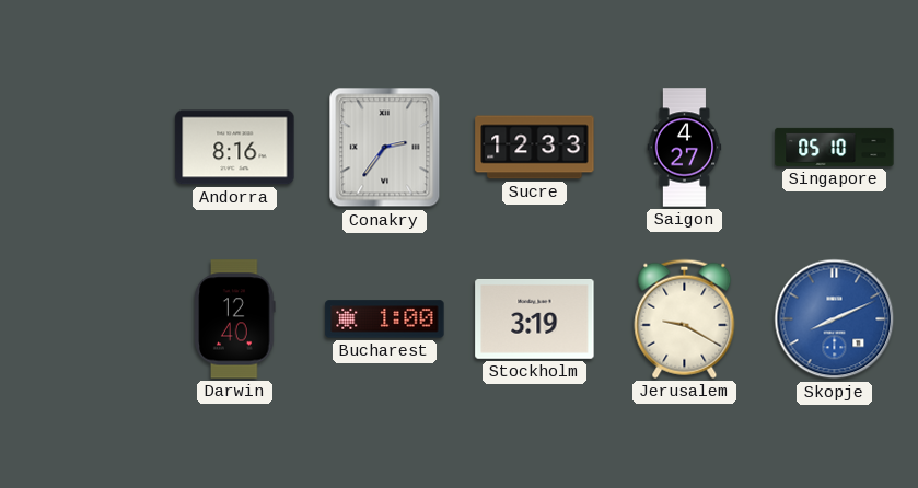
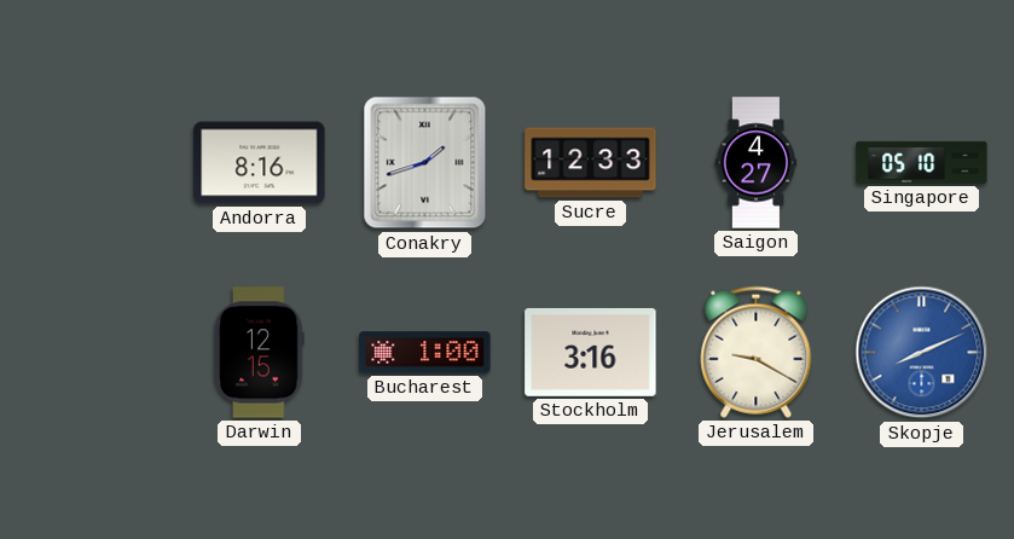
Conakry: 2:36 -> 1:42 (425, 163)
Darwin: 12:40 -> 12:15 (260, 353)
Stockholm: 3:19 -> 3:16 (591, 352)
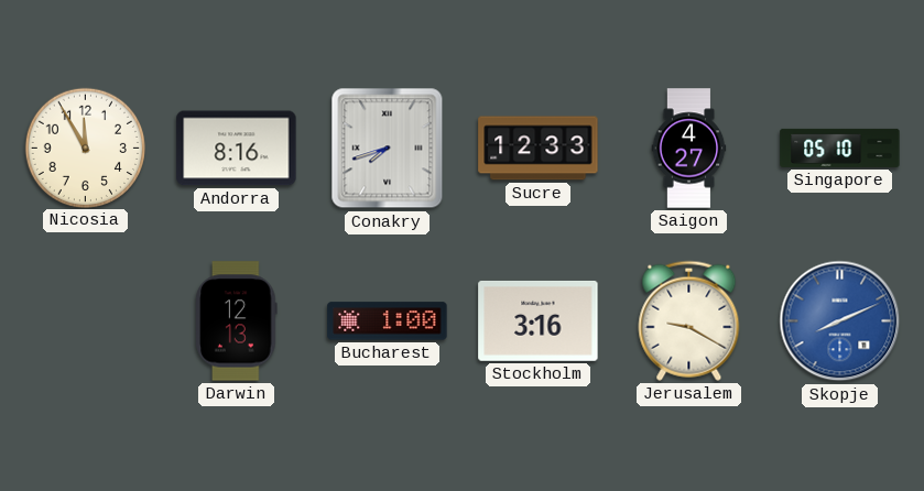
Nicosia: none -> 11:55 (85, 148)
Conakry: 1:42 -> 7:42 (388, 149)
Darwin: 12:15 -> 12:13 (237, 321)
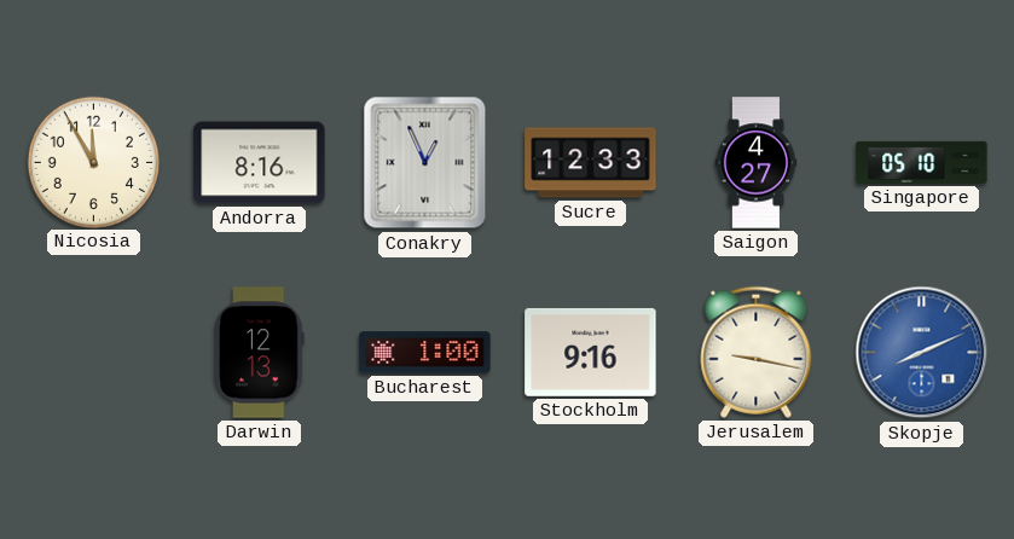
Conakry: 7:42 -> 12:56 (425, 163)
Stockholm: 3:16 -> 9:16 (591, 352)
Jerusalem: 9:20 -> 9:17 (757, 352)
